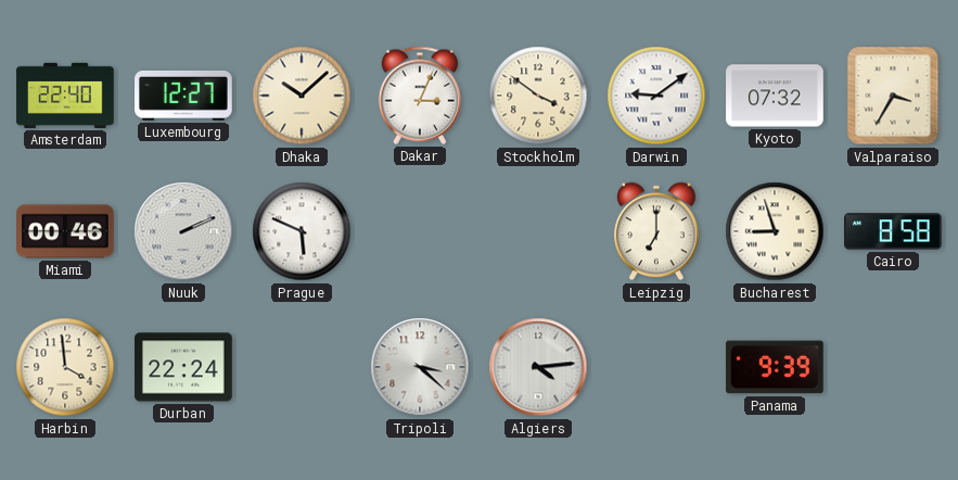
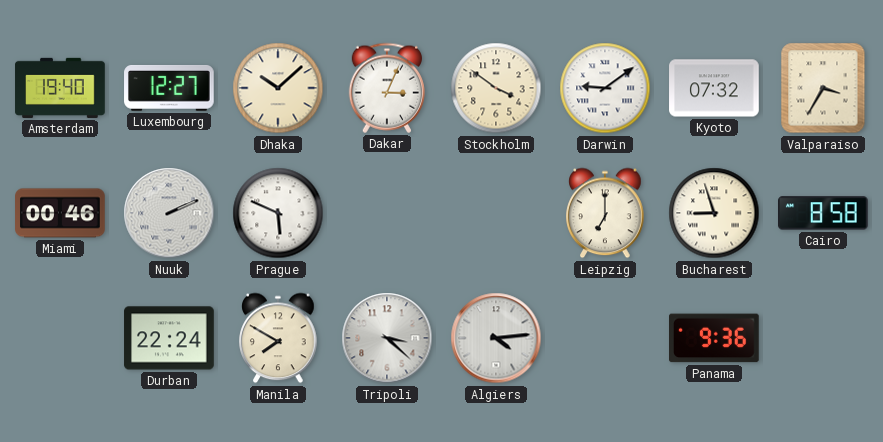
Amsterdam: 22:40 -> 19:40 (60, 88)
Harbin: 3:59 -> none (65, 367)
Manila: none -> 7:50 (278, 338)
Panama: 9:39 -> 9:36 (715, 338)
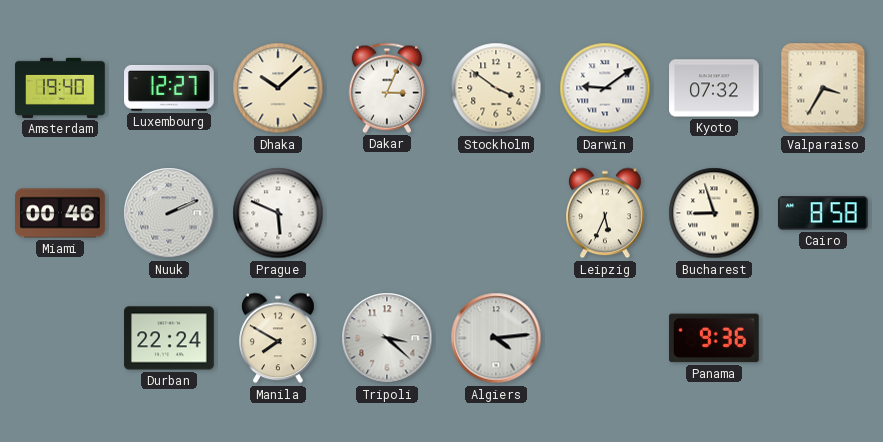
Leipzig: 7:00 -> 5:34 (605, 213)
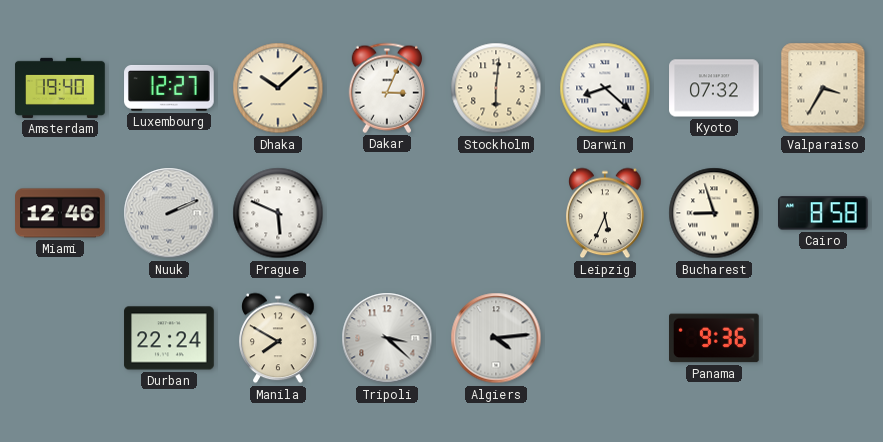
Stockholm: 3:51 -> 6:01 (496, 88)
Darwin: 9:09 -> 8:22 (605, 88)
Miami: 00:46 -> 12:46 (60, 213)
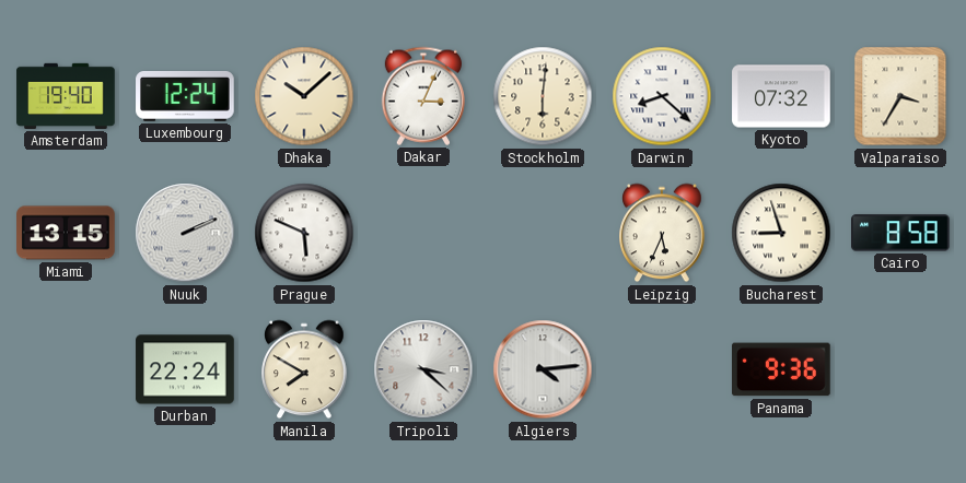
Luxembourg: 12:27 -> 12:24 (185, 96)
Miami: 12:46 -> 13:15 (66, 233)
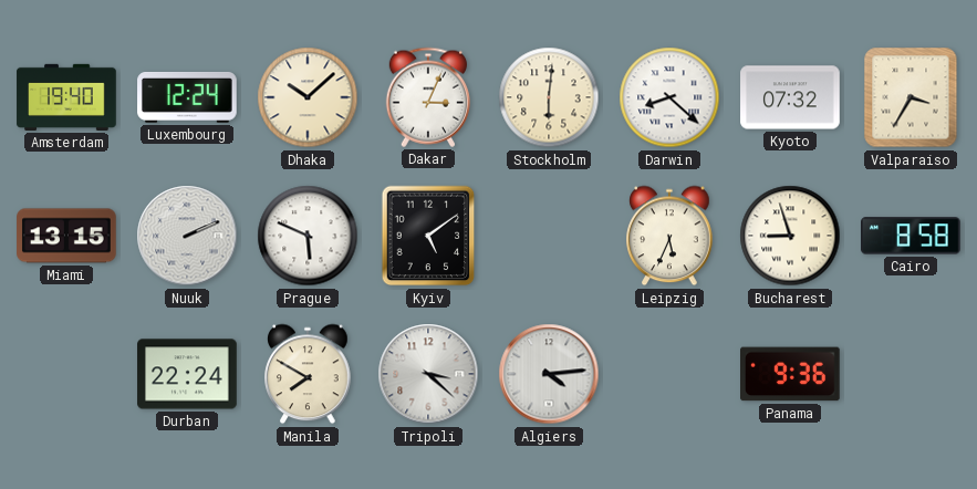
Kyiv: none -> 5:09 (428, 236)
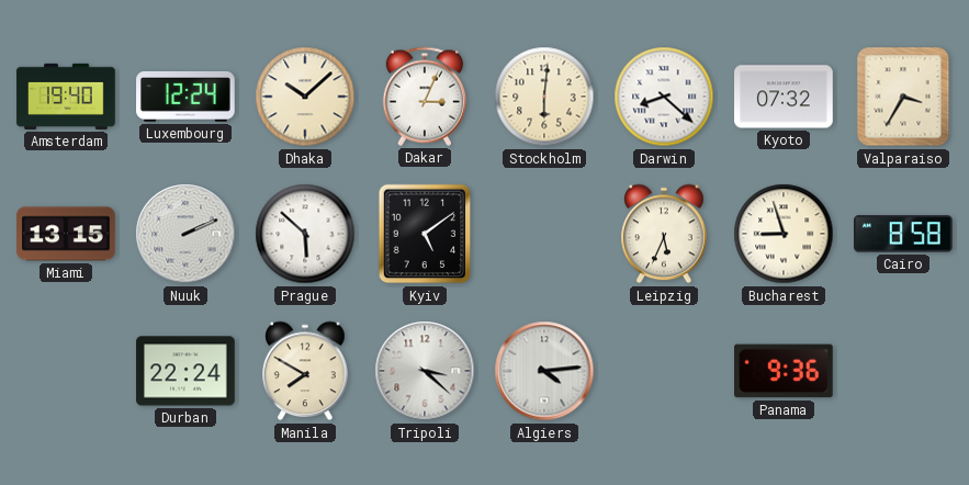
Prague: 5:49 -> 5:52 (305, 234)
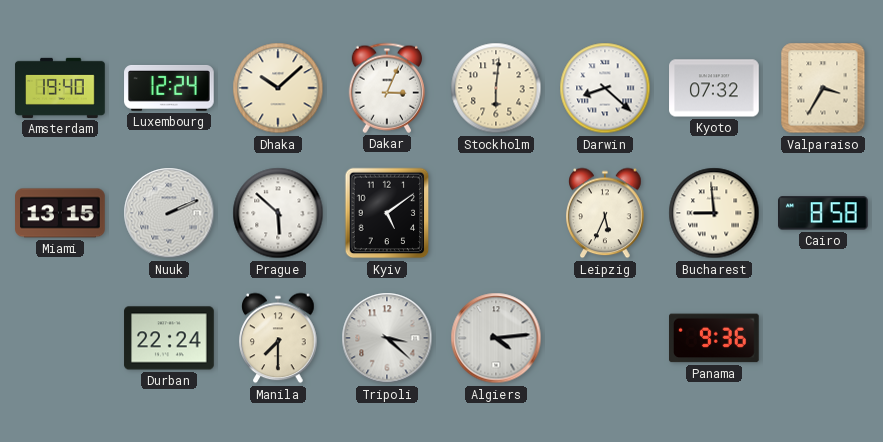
Bucharest: 8:57 -> 8:59 (714, 213)
Manila: 7:50 -> 7:30 (278, 338)
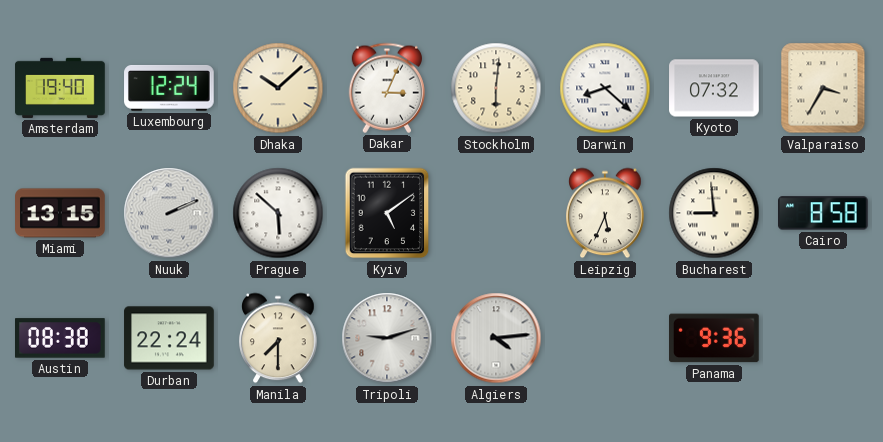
Austin: none -> 08:38 (61, 338)
Tripoli: 3:22 -> 9:12 (387, 338)
